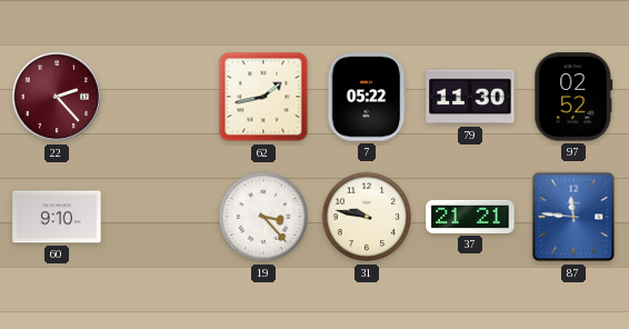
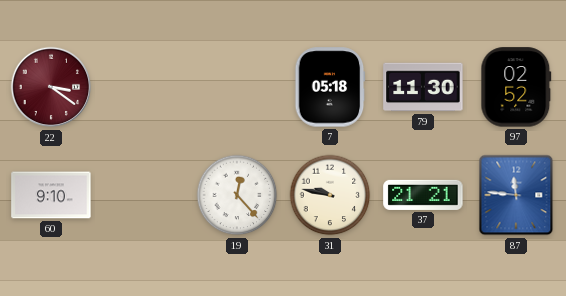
22: 2:23 -> 3:21 (51, 87)
62: 1:43 -> none (263, 97)
7: 05:22 -> 05:18 (330, 87)
19: 3:23 -> 12:23 (237, 195)
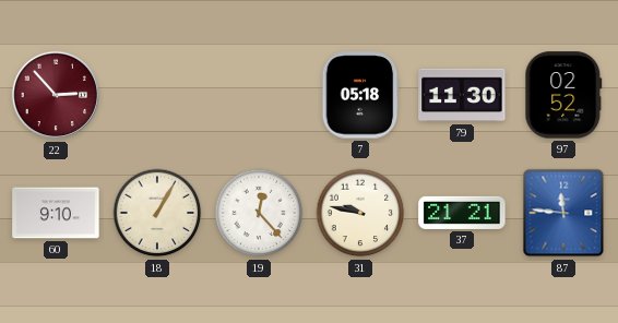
22: 3:21 -> 2:53 (56, 95)
18: none -> 1:05 (157, 213)
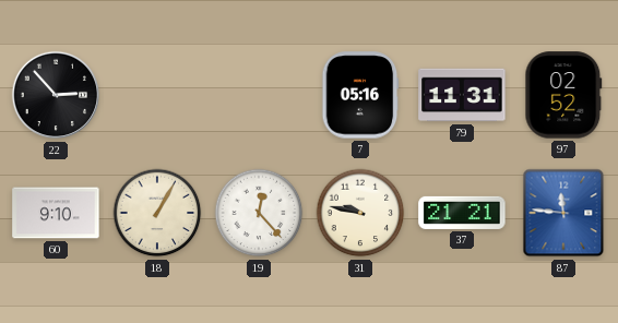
22 dial: burgundy -> black (56, 95)
7: 05:18 -> 05:16 (360, 95)
79: 11:30 -> 11:31 (462, 95)
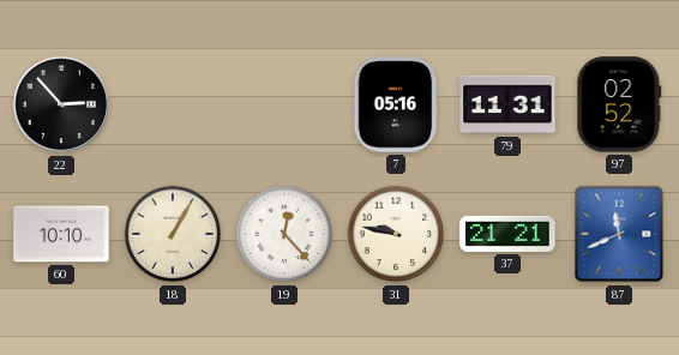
60: 9:10 -> 10:10 (61, 234)
87: 11:46 -> 11:41 (619, 234)
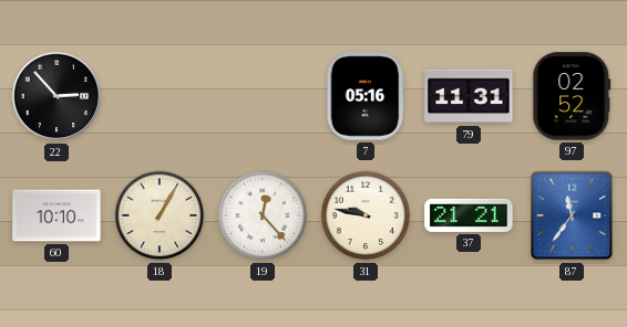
87: 11:41 -> 11:36 (572, 215)
